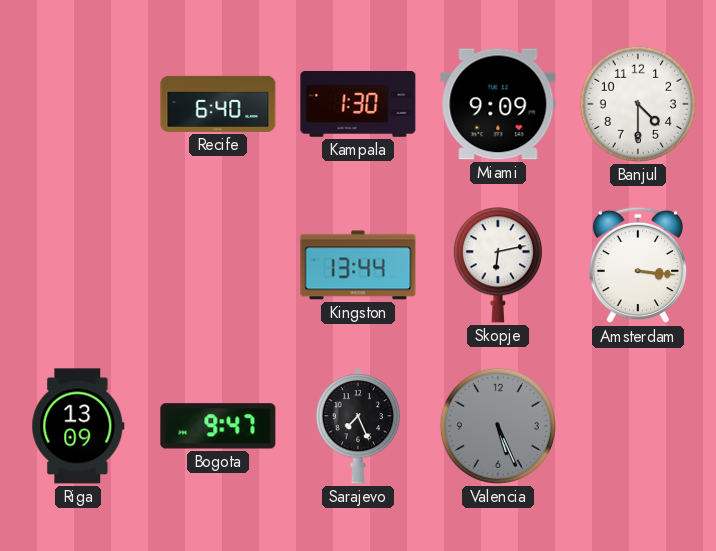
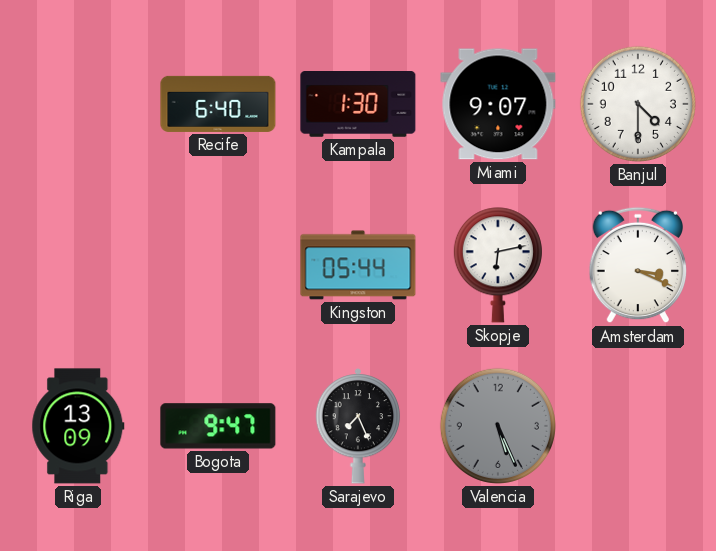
Miami: 9:09 -> 9:07 (498, 104)
Kingston: 13:44 -> 05:44 (358, 265)
Amsterdam: 3:16 -> 3:19 (638, 265)
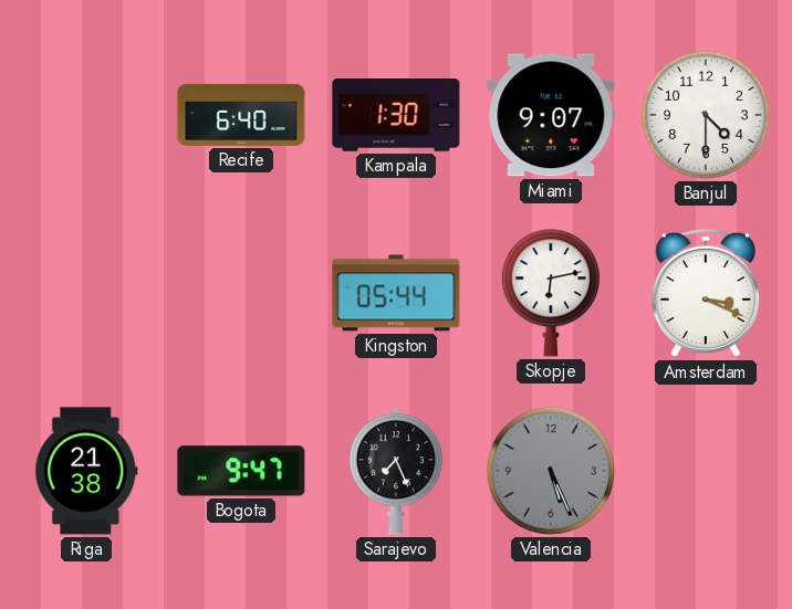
Riga: 13:09 -> 21:38 (86, 471)
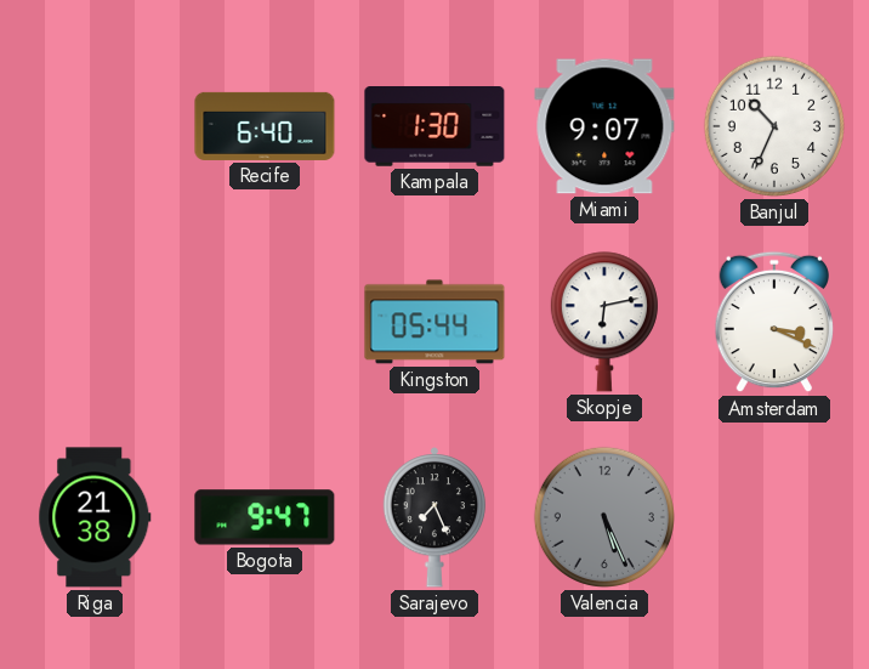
Banjul: 4:30 -> 10:34 (774, 126)
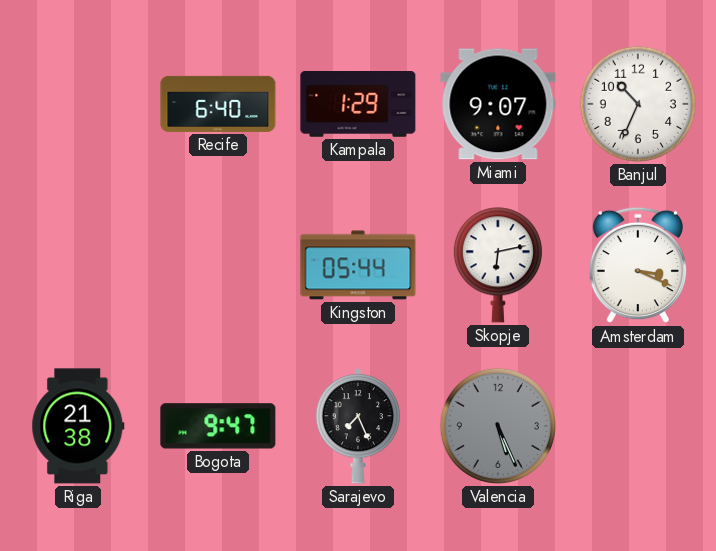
Kampala: 1:30 -> 1:29 (358, 105)
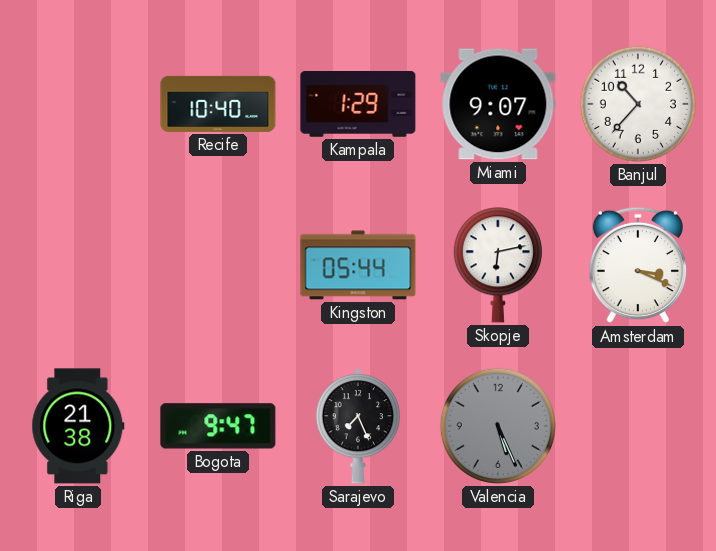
Recife: 6:40 -> 10:40 (218, 104)
Banjul: 10:34 -> 10:37 (638, 104)
